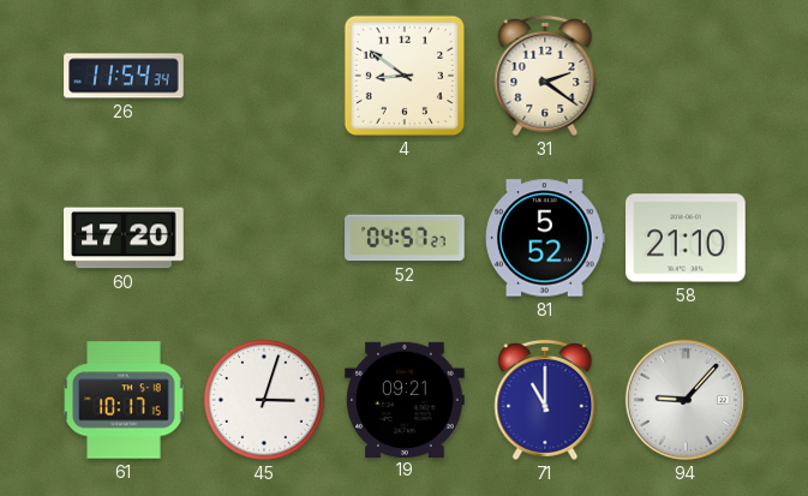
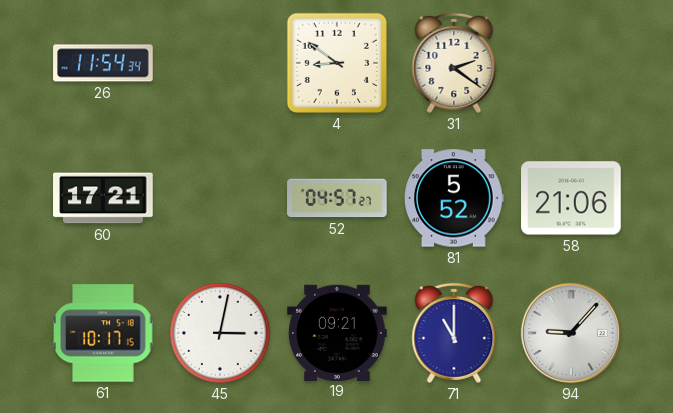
60: 17:20 -> 17:21 (103, 198)
58: 21:10 -> 21:06 (571, 198)
45: 3:03 -> 3:02 (220, 333)
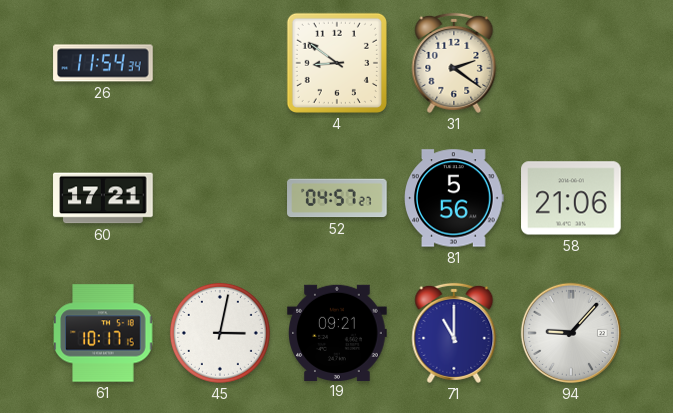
81: 5:52 -> 5:56 (454, 198)
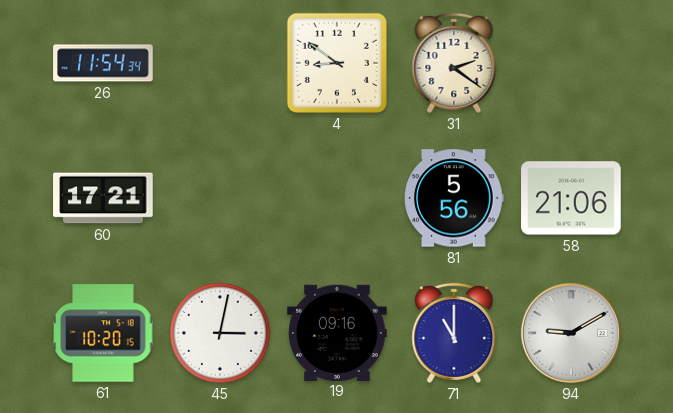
52: 04:57 -> none (337, 198)
61: 10:17 -> 10:20 (103, 333)
19: 09:21 -> 09:16 (337, 332)
94: 9:07 -> 9:10 (571, 333)
